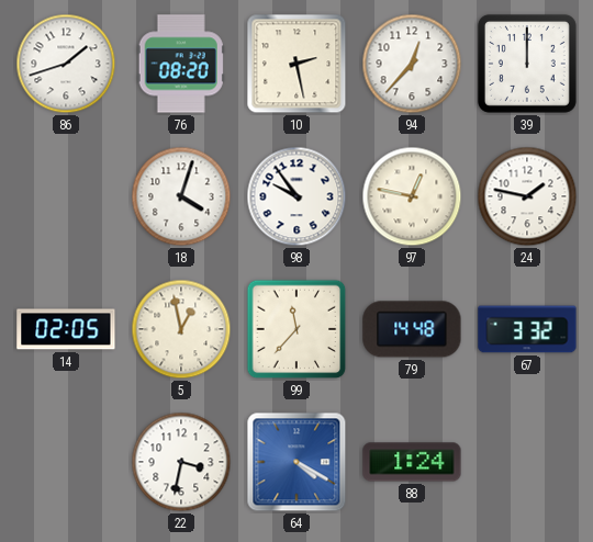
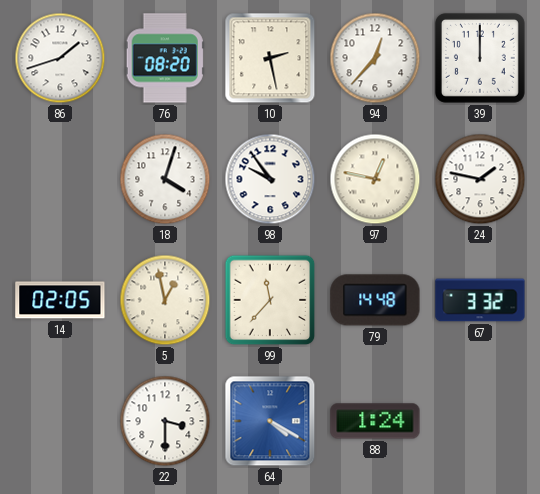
22: 3:32 -> 3:30 (165, 421)
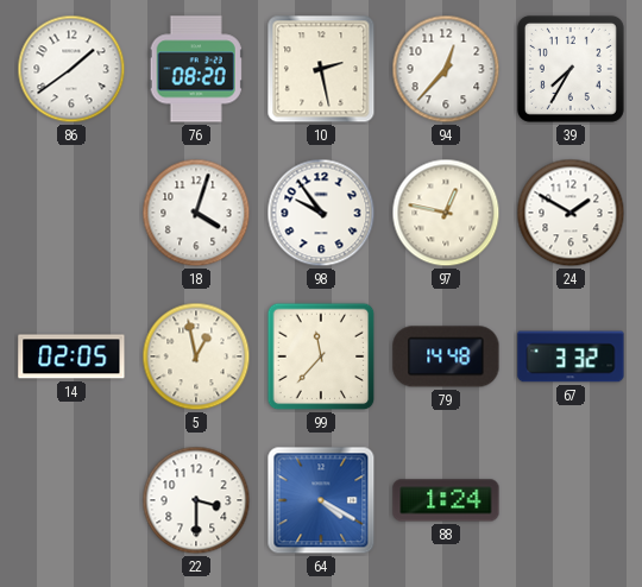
86: 1:42 -> 1:39 (71, 69)
39: 12:00 -> 7:35 (571, 69)
24: 1:47 -> 1:50 (571, 213)
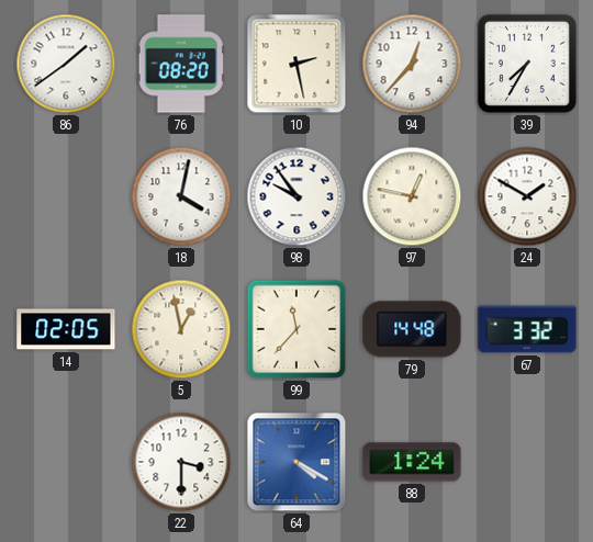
18: 4:03 -> 4:02 (181, 196)
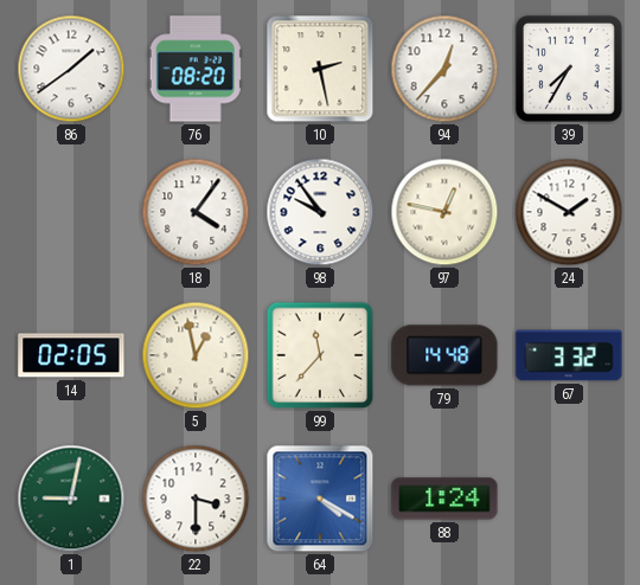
18: 4:02 -> 4:06 (196, 212)
1: none -> 9:02 (71, 499)
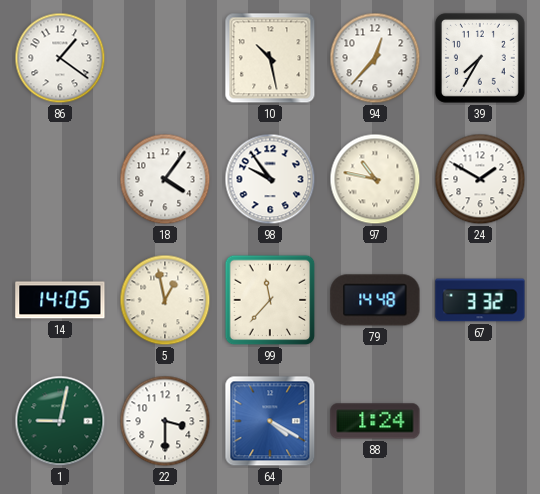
86: 1:39 -> 1:21 (60, 58)
76: 08:20 -> none (196, 69)
10: 2:28 -> 10:28 (270, 58)
97: 12:47 -> 10:47 (375, 179)
14: 02:05 -> 14:05 (60, 300)
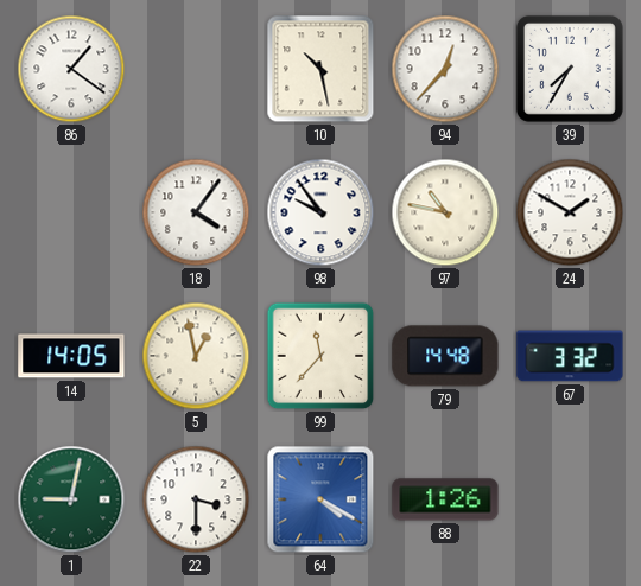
88: 1:24 -> 1:26 (445, 499)
